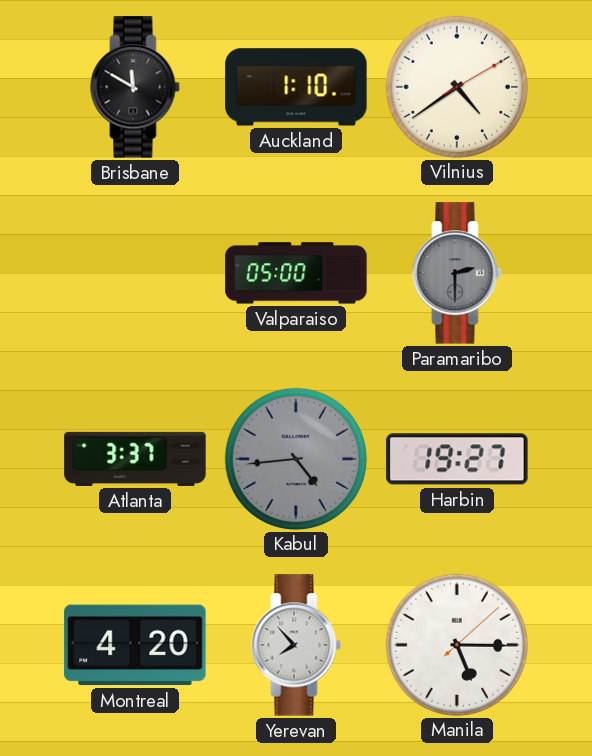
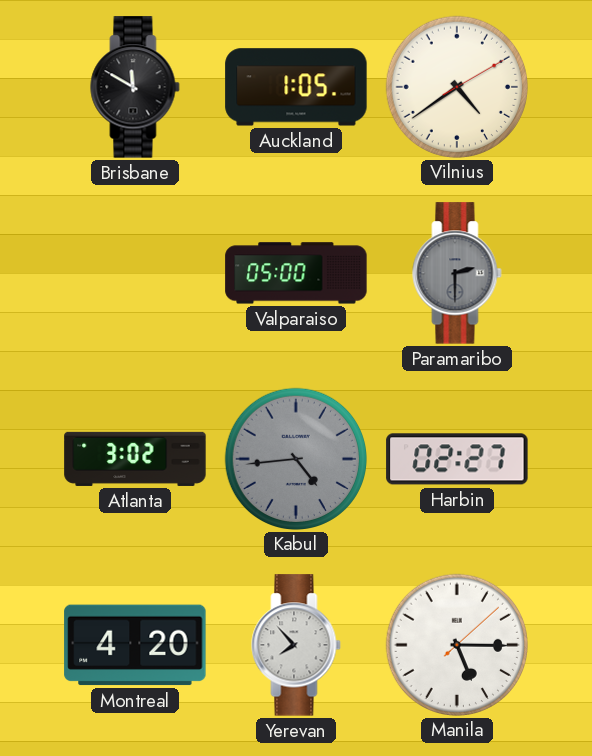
Auckland: 1:10 -> 1:05 (296, 87)
Atlanta: 3:37 -> 3:02 (135, 459)
Harbin: 19:27 -> 02:27 (457, 459)
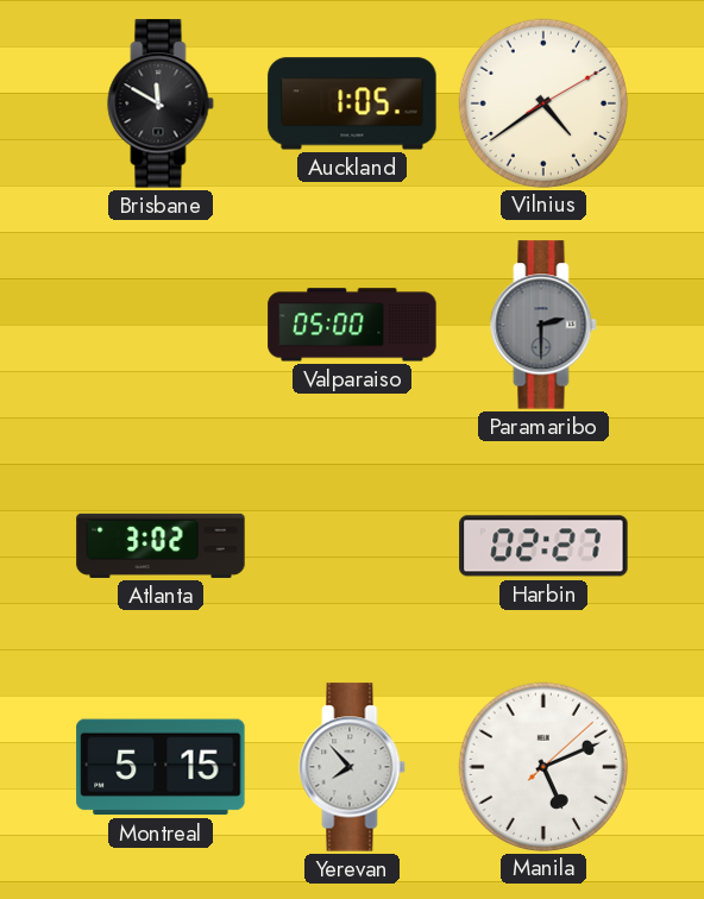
Kabul: 4:44 -> none (295, 458)
Montreal: 4:20 -> 5:15 (161, 767)
Manila: 5:15 -> 5:11 (542, 766)
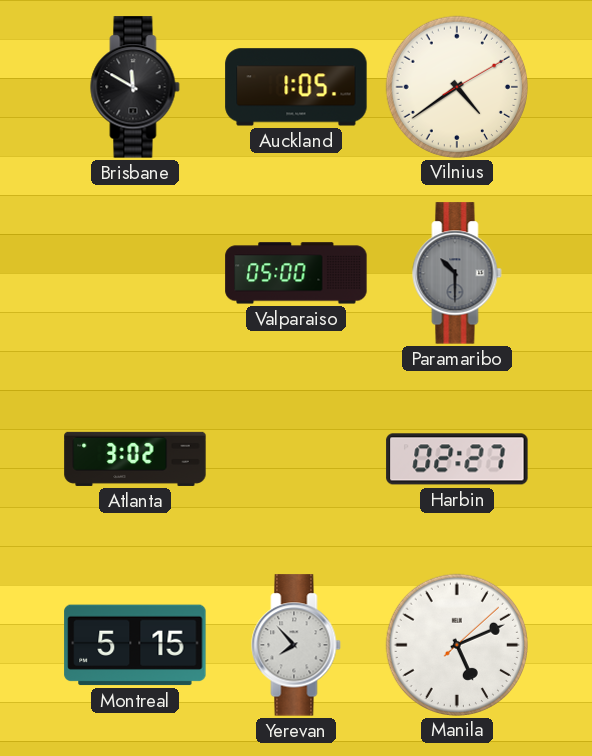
Paramaribo: 2:30 -> 10:30 (457, 273)
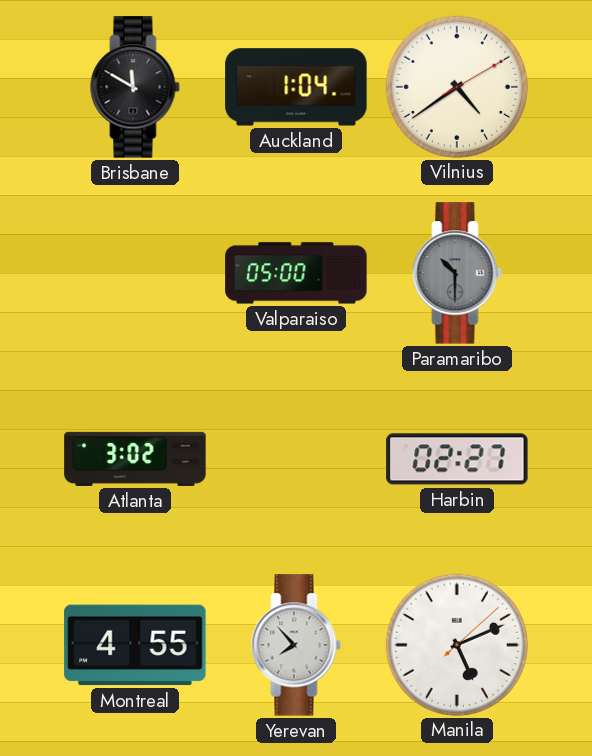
Auckland: 1:05 -> 1:04 (296, 87)
Montreal: 5:15 -> 4:55 (135, 645)
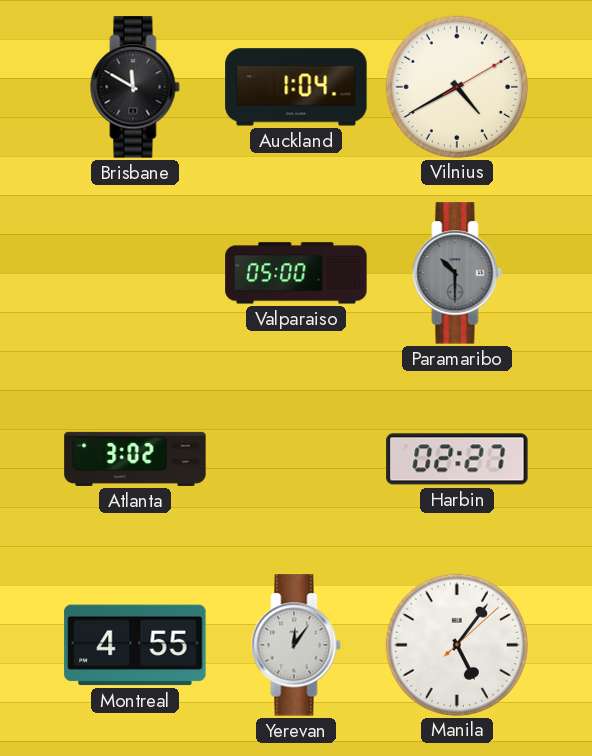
Vilnius: 4:39 -> 4:40 (456, 86)
Yerevan: 7:53 -> 12:06 (296, 645)
Manila: 5:11 -> 5:06 (456, 644)
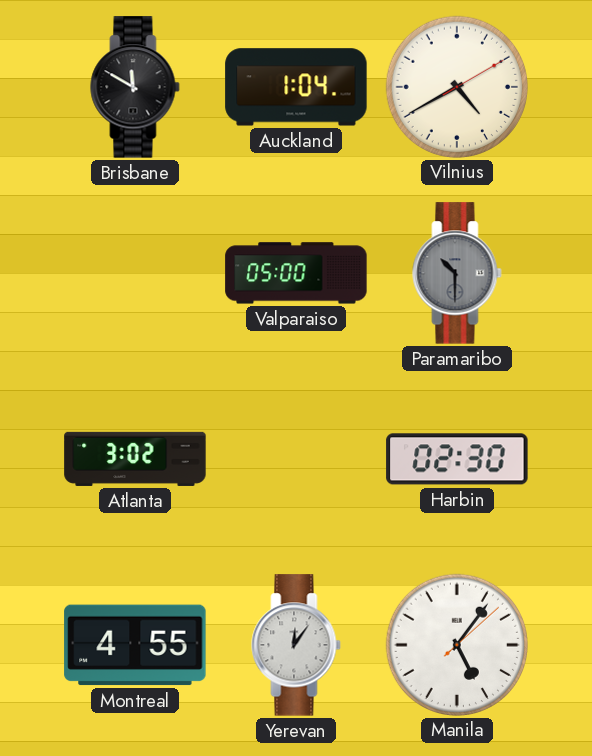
Harbin: 02:27 -> 02:30 (457, 459)
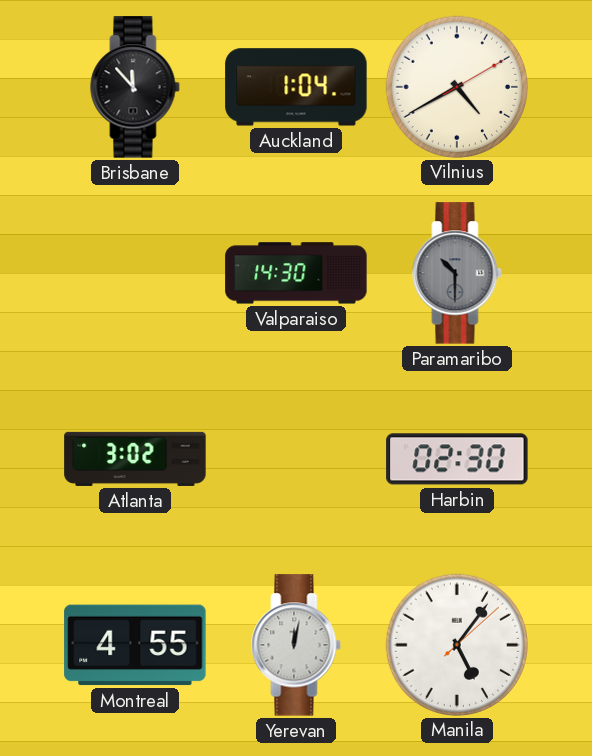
Brisbane: 11:50 -> 11:53 (135, 87)
Valparaiso: 05:00 -> 14:30 (296, 273)
Yerevan: 12:06 -> 12:02 (296, 645)
